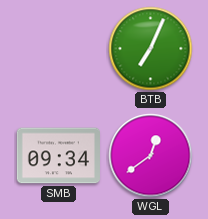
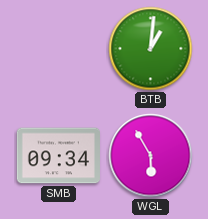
BTB: 7:04 -> 1:01 (151, 49)
WGL: 12:39 -> 5:55 (151, 156)
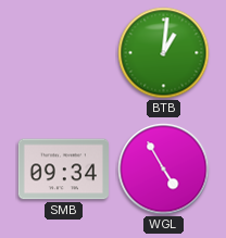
WGL: 5:55 -> 4:55 (164, 170)
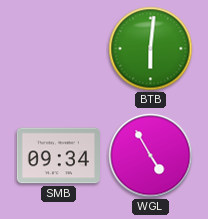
BTB: 1:01 -> 6:01 (151, 49)
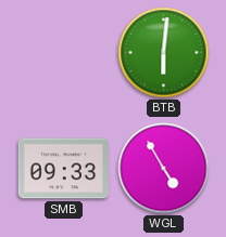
SMB: 09:34 -> 09:33 (63, 169)
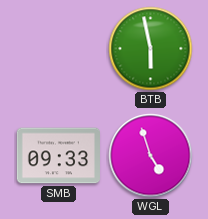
BTB: 6:01 -> 5:58 (151, 49)
WGL: 4:55 -> 4:57 (151, 156)
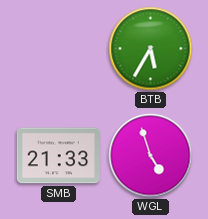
BTB: 5:58 -> 5:35 (151, 49)
SMB: 09:33 -> 21:33 (58, 156)
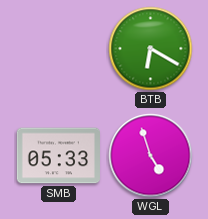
BTB: 5:35 -> 6:20 (151, 49)
SMB: 21:33 -> 05:33 (58, 156)
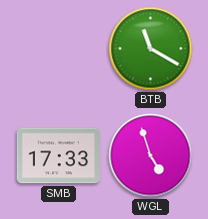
BTB: 6:20 -> 11:20 (151, 49)
SMB: 05:33 -> 17:33 (58, 156)
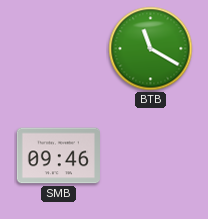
SMB: 17:33 -> 09:46 (58, 156)
WGL: 4:57 -> none (151, 156)
